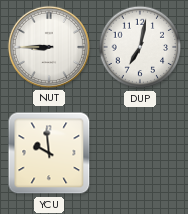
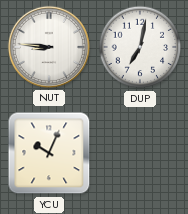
NUT: 8:45 -> 8:46 (49, 47)
YCU: 9:59 -> 10:04 (49, 153)
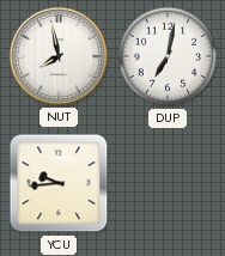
NUT: 8:46 -> 7:58 (59, 56)
YCU: 10:04 -> 9:44 (59, 183)
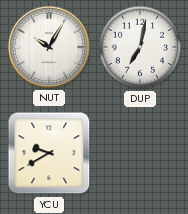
NUT: 7:58 -> 10:05 (49, 47)
YCU: 9:44 -> 9:40 (49, 153)
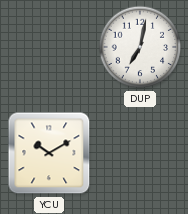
NUT: 10:05 -> none (49, 47)
YCU: 9:40 -> 10:10 (49, 153)
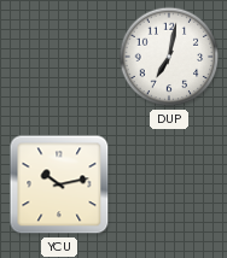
YCU: 10:10 -> 10:13 (59, 184)
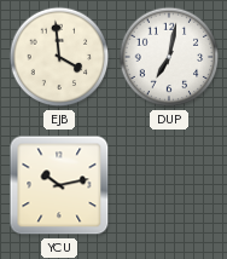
EJB: none -> 3:59 (59, 57)
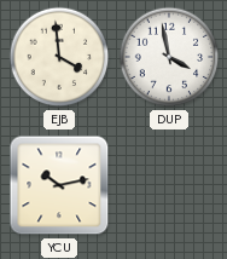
DUP: 7:02 -> 3:58 (169, 57)
